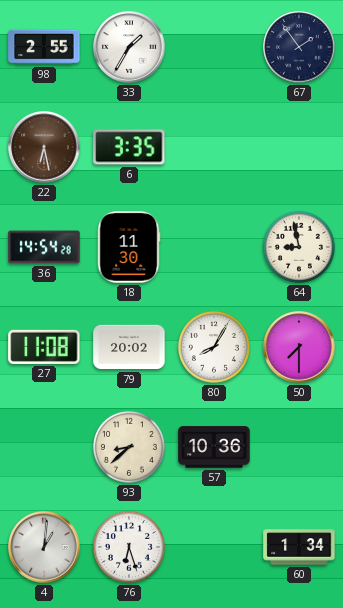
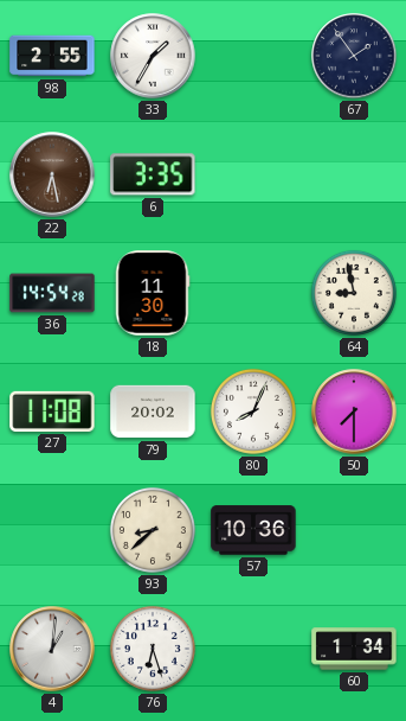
80: 8:05 -> 8:04 (253, 411)
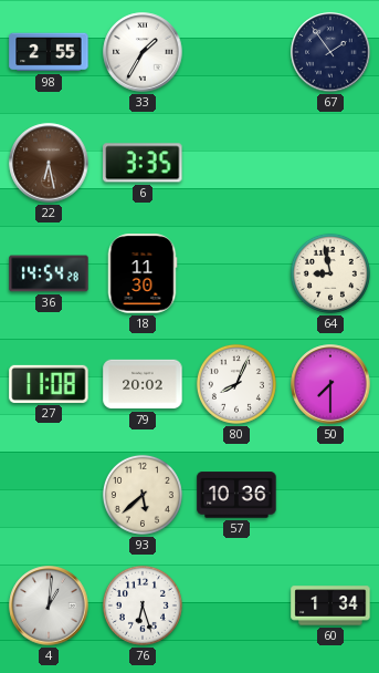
93: 8:38 -> 5:38 (143, 495)
